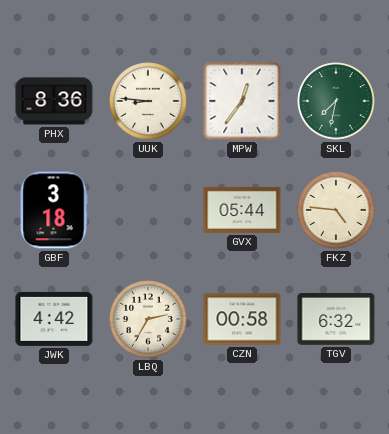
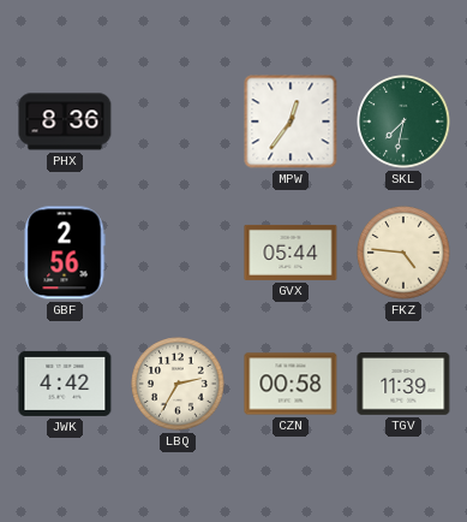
UUK: 8:46 -> none (148, 101)
GBF: 3:18 -> 2:56 (65, 253)
TGV: 6:32 -> 11:39 (403, 385)
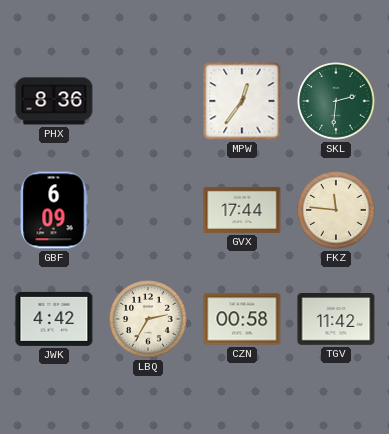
SKL: 7:32 -> 2:31 (336, 101)
GBF: 2:56 -> 6:09 (54, 210)
GVX: 05:44 -> 17:44 (242, 210)
FKZ: 4:46 -> 11:46 (336, 210)
TGV: 11:39 -> 11:42 (336, 320)
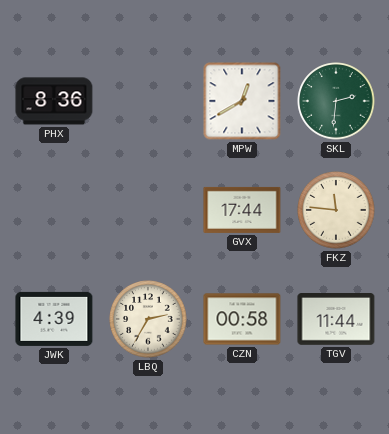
MPW: 12:36 -> 12:40 (242, 101)
GBF: 6:09 -> none (54, 210)
JWK: 4:42 -> 4:39 (54, 319)
TGV: 11:42 -> 11:44 (336, 320)
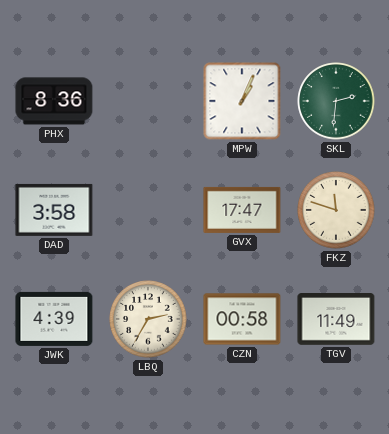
MPW: 12:40 -> 1:04 (242, 101)
DAD: none -> 3:58 (54, 210)
GVX: 17:44 -> 17:47 (242, 210)
FKZ: 11:46 -> 11:48 (336, 210)
TGV: 11:44 -> 11:49 (336, 320)
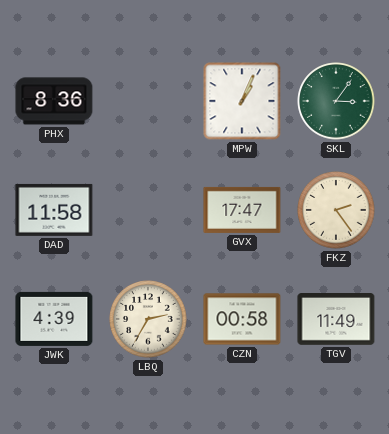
SKL: 2:31 -> 3:06 (336, 101)
DAD: 3:58 -> 11:58 (54, 210)
FKZ: 11:48 -> 2:24 (336, 210)
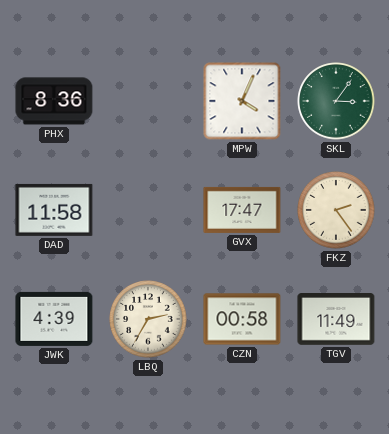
MPW: 1:04 -> 4:04 (242, 101)
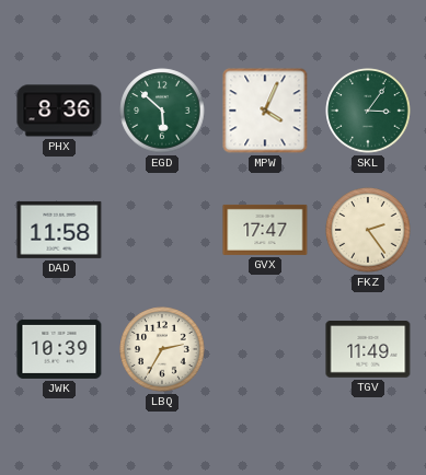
EGD: none -> 5:52 (162, 111)
JWK: 4:39 -> 10:39 (59, 349)
CZN: 00:58 -> none (242, 319)
